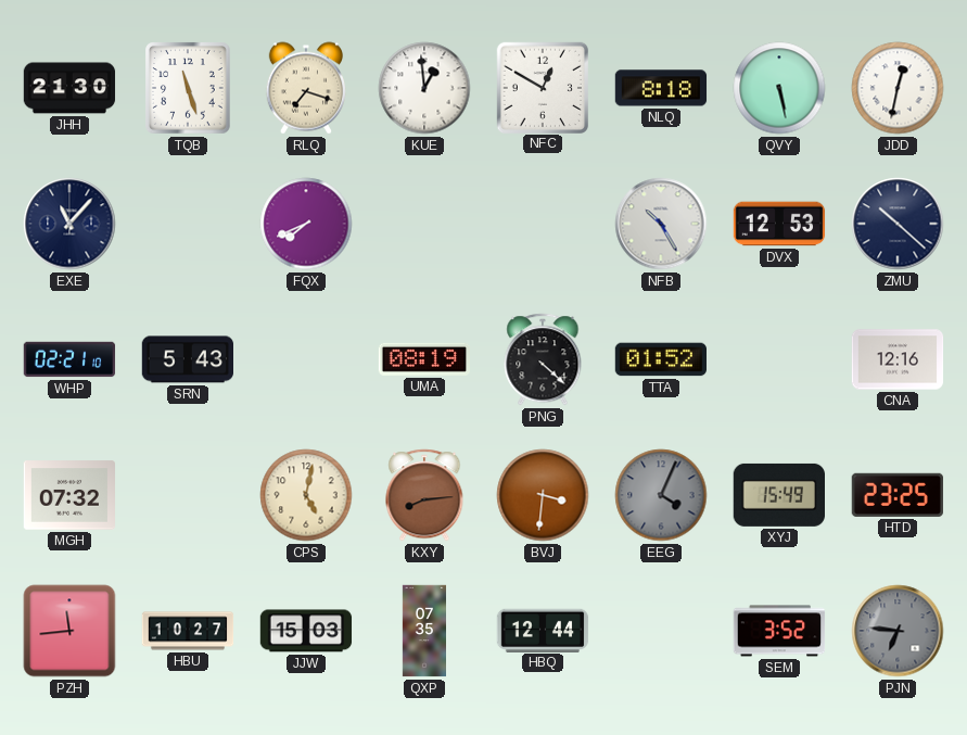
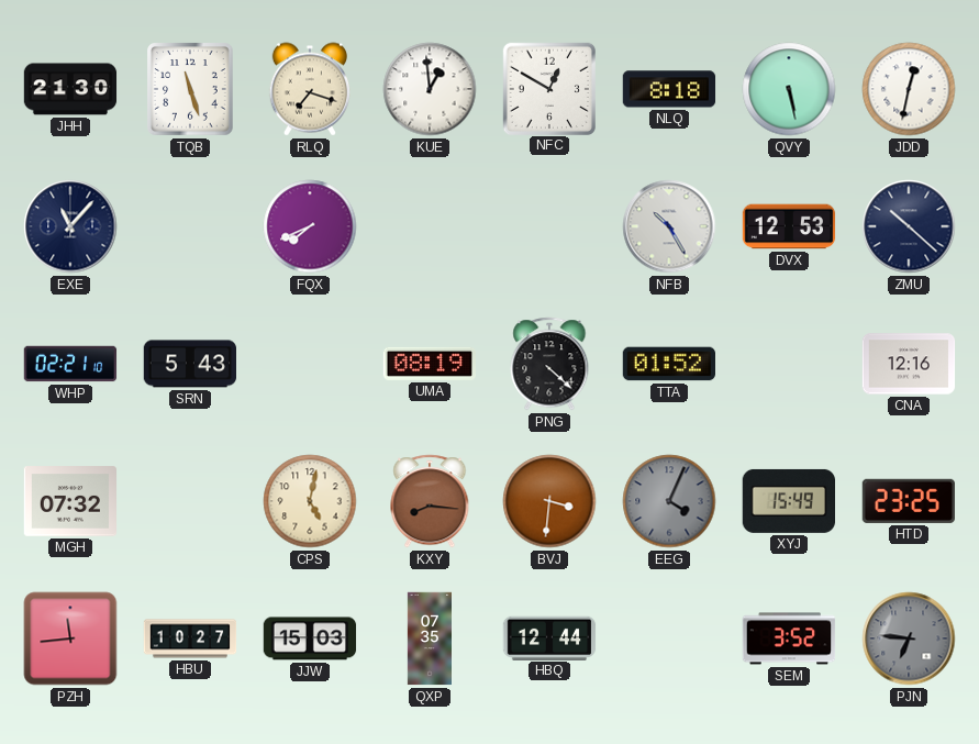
KXY: 8:14 -> 8:16 (430, 501)
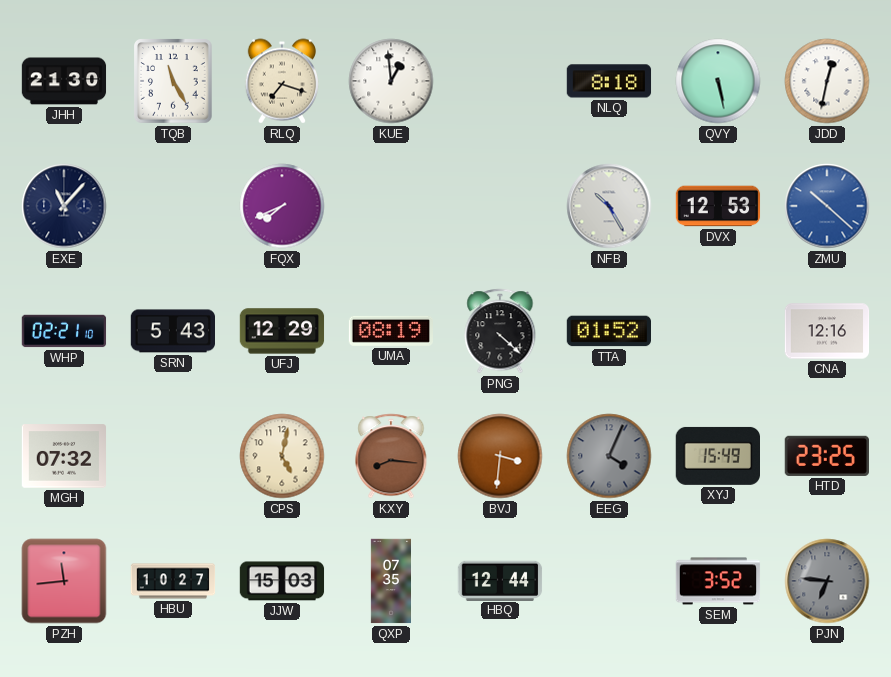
TQB: 11:27 -> 11:25 (173, 81)
NFC: 12:50 -> none (548, 88)
ZMU dial: navy -> blue (827, 206)
UFJ: none -> 12:29 (282, 331)
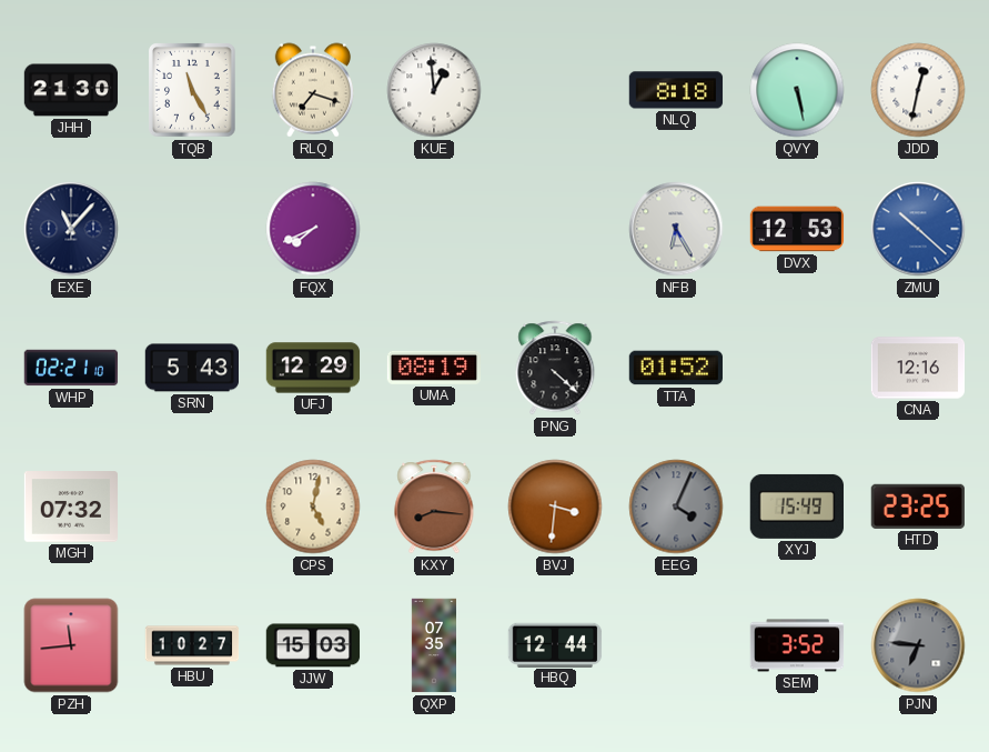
NFB: 10:25 -> 6:25 (676, 229)
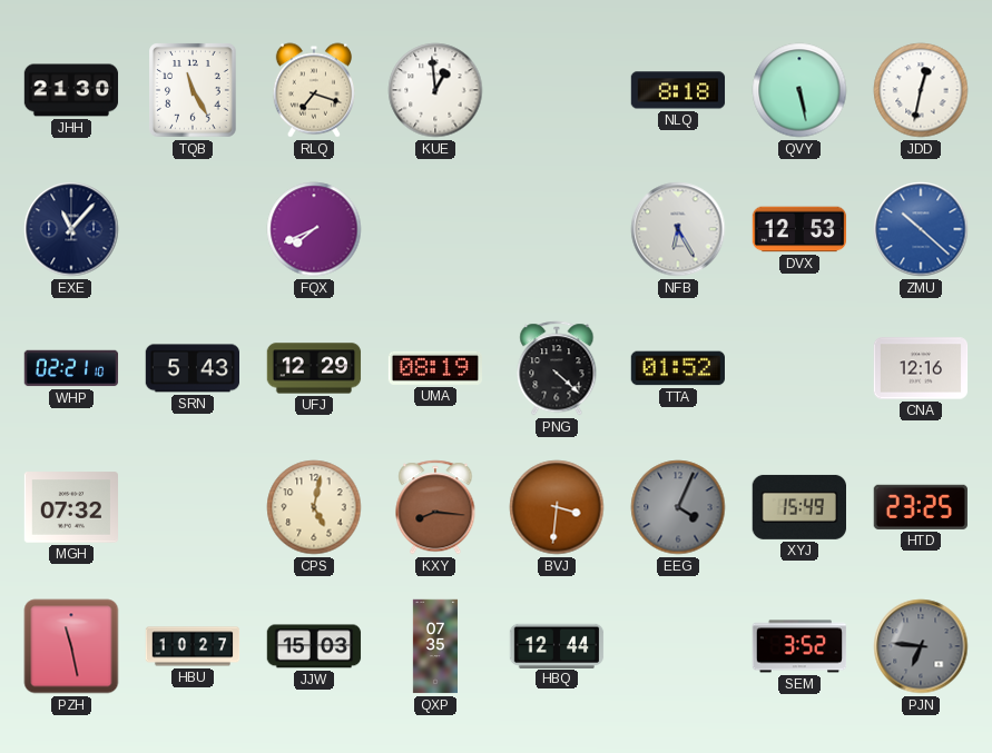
PZH: 11:44 -> 11:28 (71, 646)
